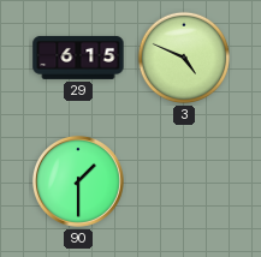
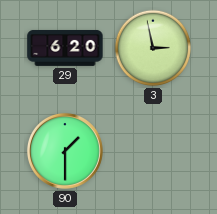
29: 6:15 -> 6:20 (65, 48)
3: 4:49 -> 2:58 (153, 48)
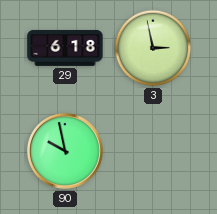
29: 6:20 -> 6:18 (65, 48)
90: 1:30 -> 9:58 (65, 151)
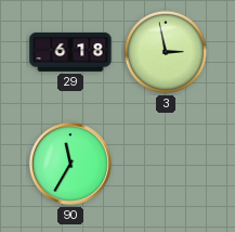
90: 9:58 -> 11:35 (70, 164)
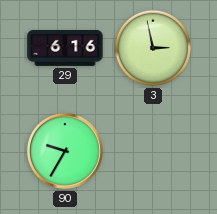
29: 6:18 -> 6:16 (65, 48)
90: 11:35 -> 9:35 (65, 151)
